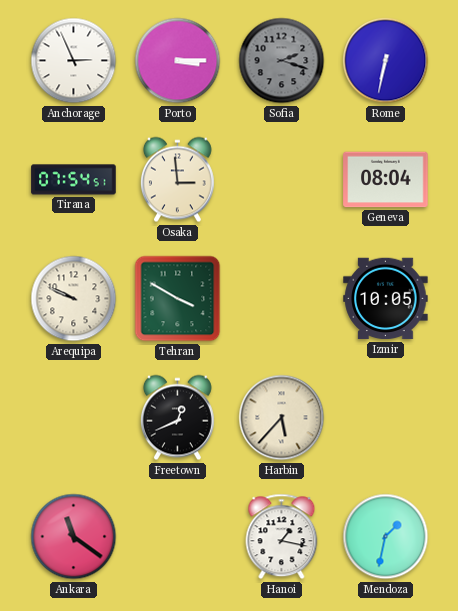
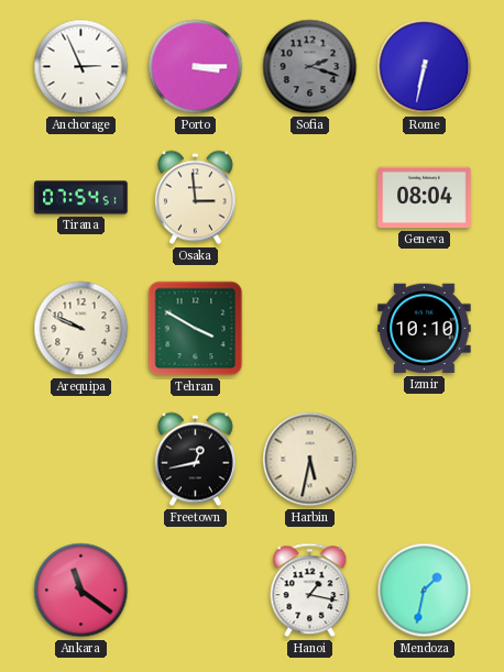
Izmir: 10:05 -> 10:10 (425, 329)
Freetown: 12:41 -> 12:43 (195, 460)
Harbin: 5:37 -> 5:32 (310, 460)
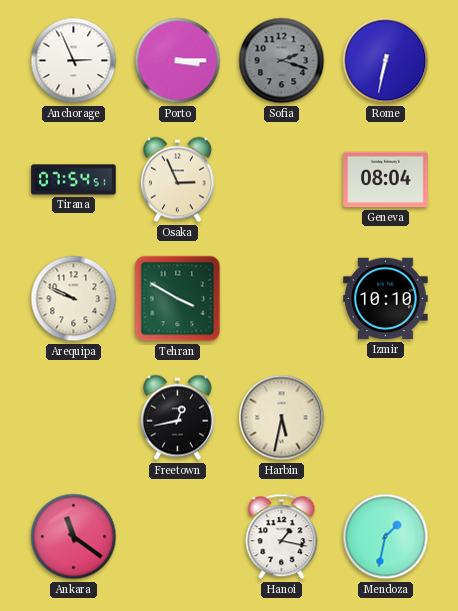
Osaka: 2:59 -> 2:56 (177, 180)
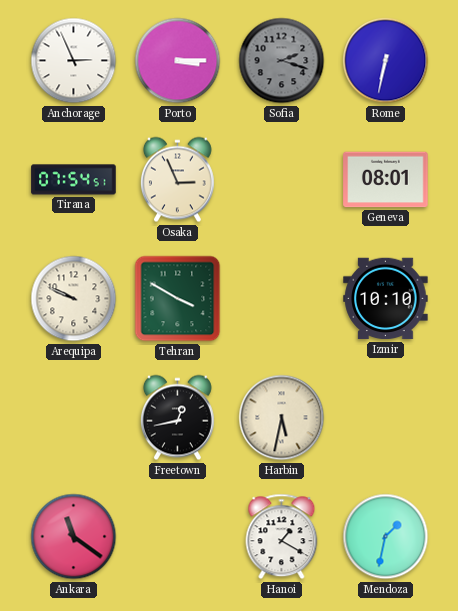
Geneva: 08:04 -> 08:01 (386, 180)
Hanoi: 1:17 -> 1:20 (282, 537)
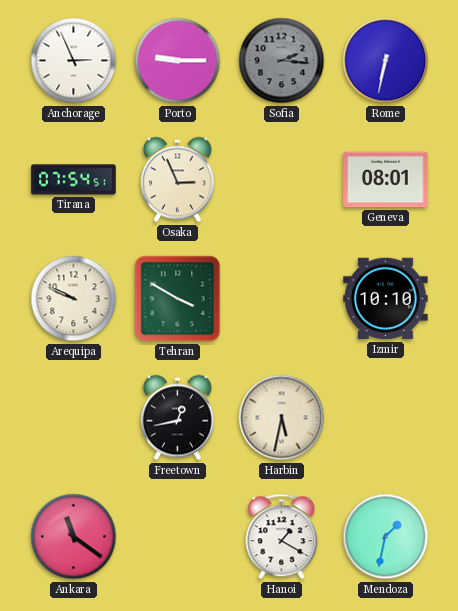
Porto: 3:15 -> 9:15 (178, 61)
Sofia: 2:18 -> 2:16 (282, 61)
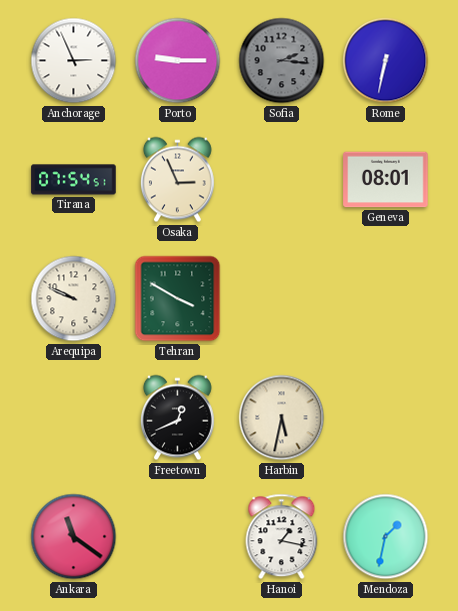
Izmir: 10:10 -> none (386, 299)
Freetown: 12:43 -> 12:41 (177, 418)
Hanoi: 1:20 -> 1:17 (282, 537)
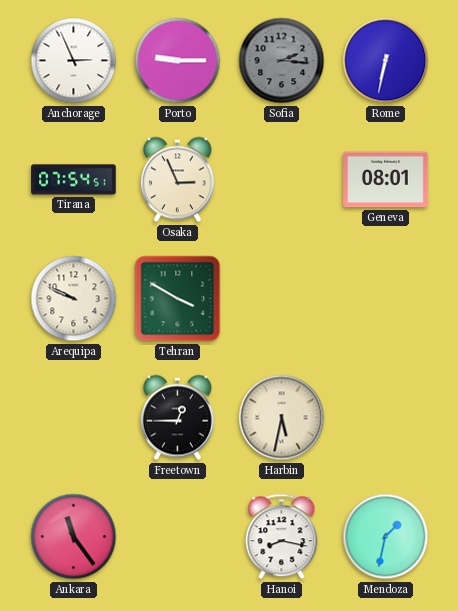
Freetown: 12:41 -> 12:45 (177, 418)
Ankara: 11:21 -> 11:24 (74, 537)
Hanoi: 1:17 -> 8:17 (282, 537)
